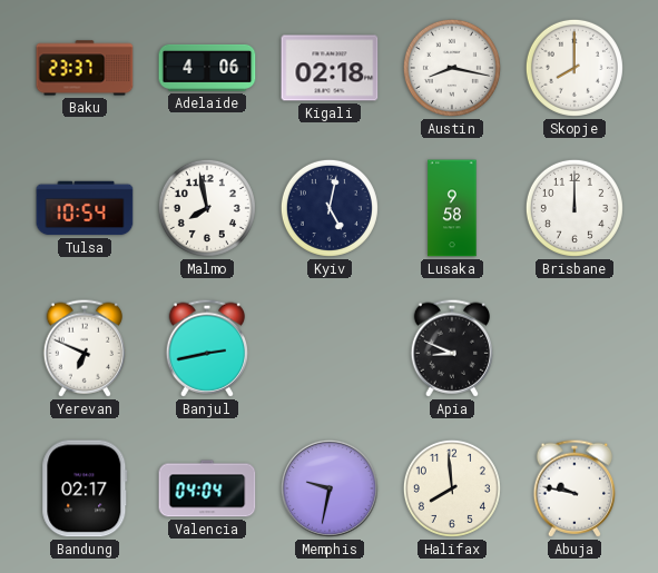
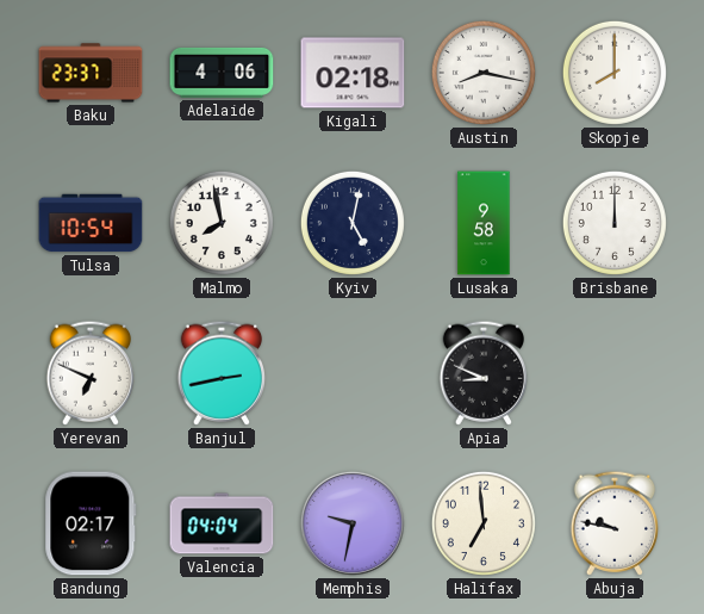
Halifax: 7:59 -> 6:59 (484, 523)
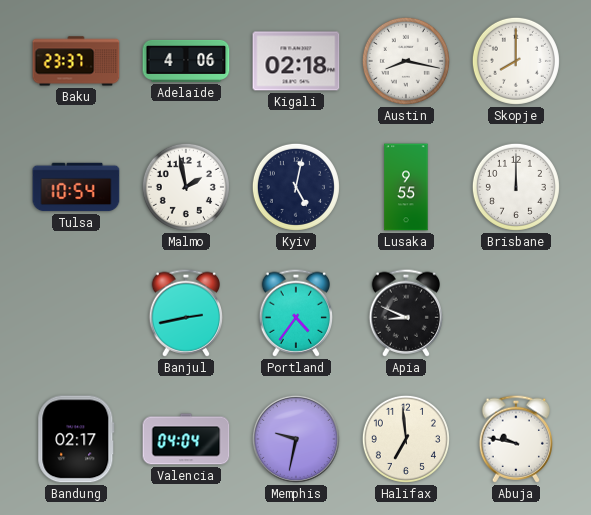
Malmo: 7:58 -> 1:58 (186, 187)
Lusaka: 9:58 -> 9:55 (406, 187)
Yerevan: 6:49 -> none (91, 373)
Portland: none -> 4:36 (296, 313)
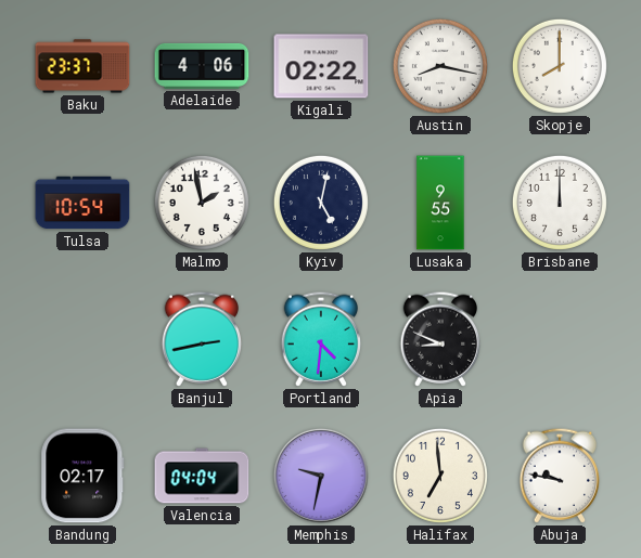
Kigali: 02:18 -> 02:22 (321, 66)
Portland: 4:36 -> 4:31 (321, 339)
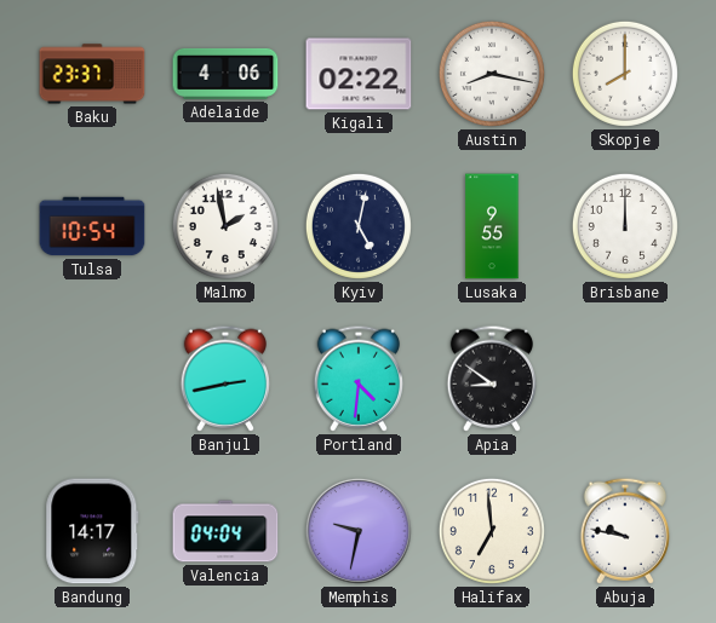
Apia: 8:49 -> 8:51 (492, 379)
Bandung: 02:17 -> 14:17 (92, 531)
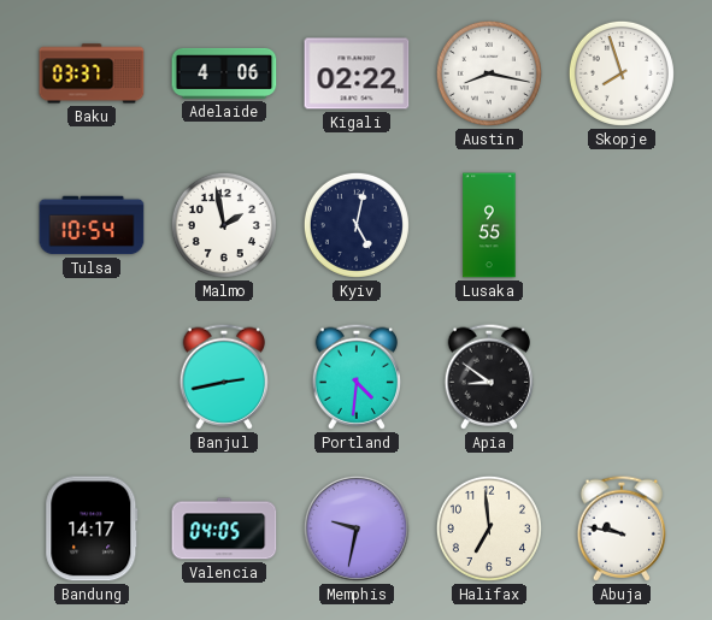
Baku: 23:37 -> 03:37 (92, 73)
Skopje: 8:00 -> 7:57 (622, 73)
Brisbane: 12:00 -> none (625, 226)
Valencia: 04:04 -> 04:05 (224, 529)
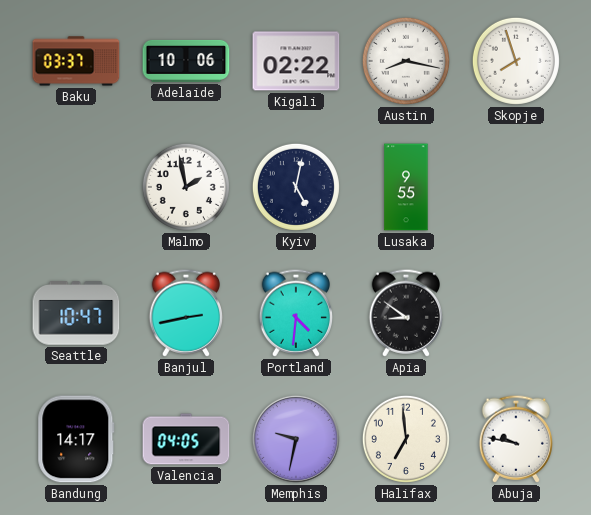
Adelaide: 4:06 -> 10:06 (186, 61)
Tulsa: 10:54 -> none (92, 225)
Seattle: none -> 10:47 (76, 313)
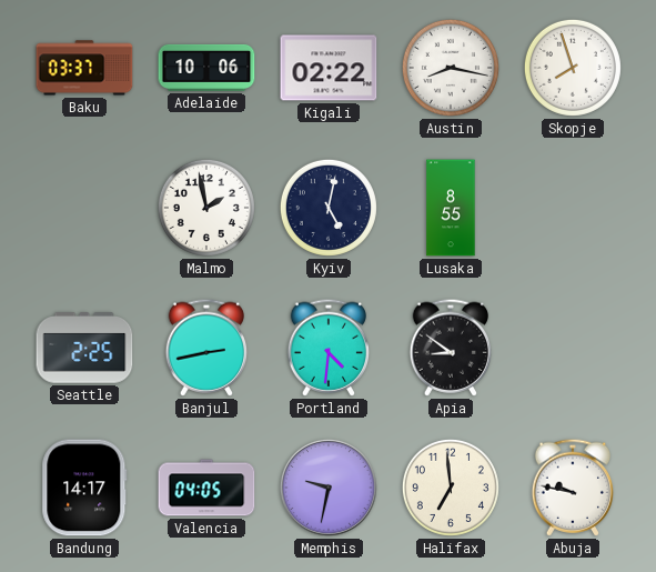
Lusaka: 9:55 -> 8:55 (451, 208)
Seattle: 10:47 -> 2:25 (84, 348)
